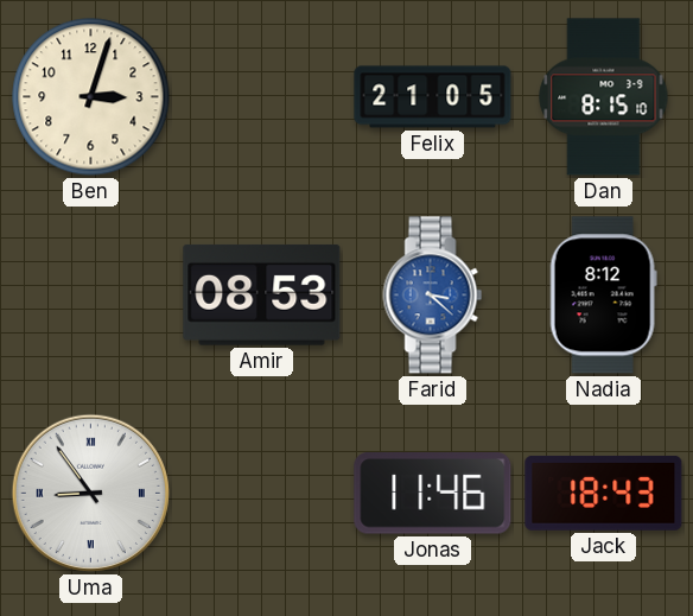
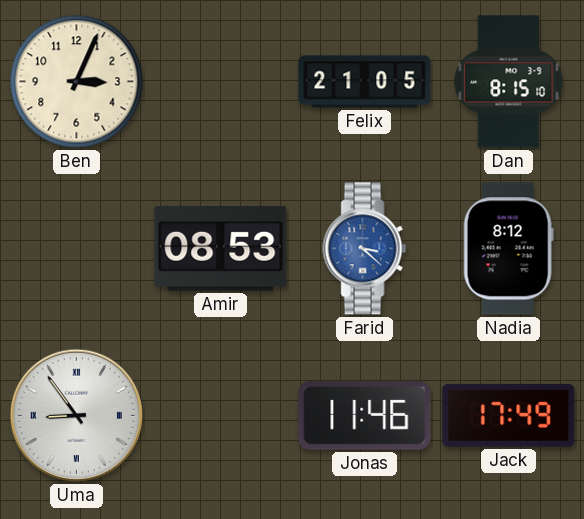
Ben: 3:03 -> 3:04 (77, 82)
Jack: 18:43 -> 17:49 (509, 415)
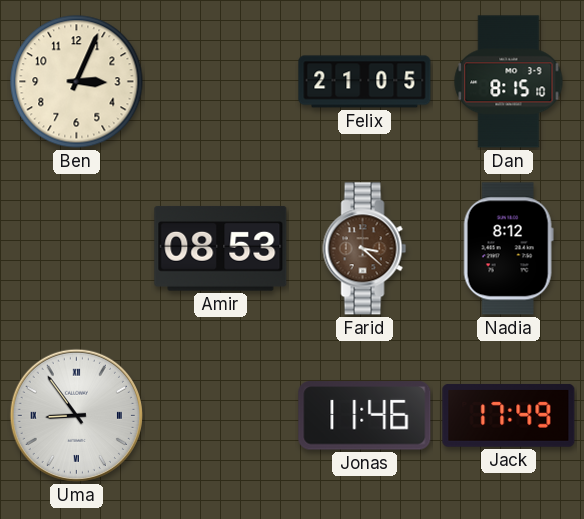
Farid dial: blue -> brown (365, 249)
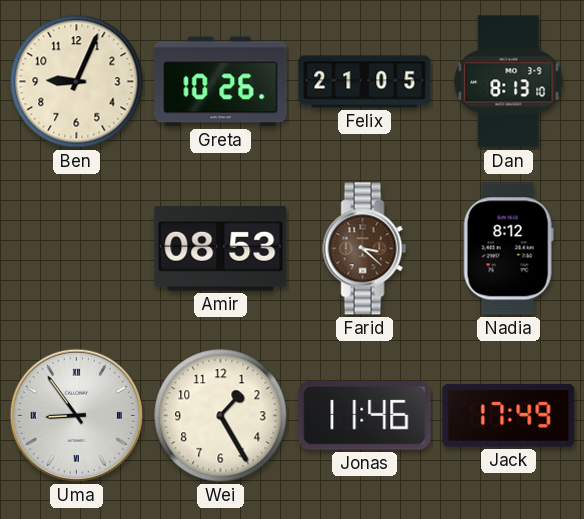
Ben: 3:04 -> 9:04 (77, 82)
Greta: none -> 10:26 (221, 82)
Dan: 8:15 -> 8:13 (509, 82)
Wei: none -> 1:25 (221, 416)
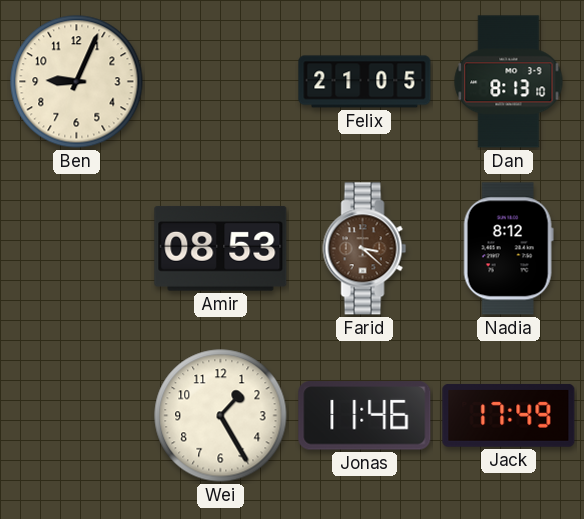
Greta: 10:26 -> none (221, 82)
Uma: 8:54 -> none (76, 415)
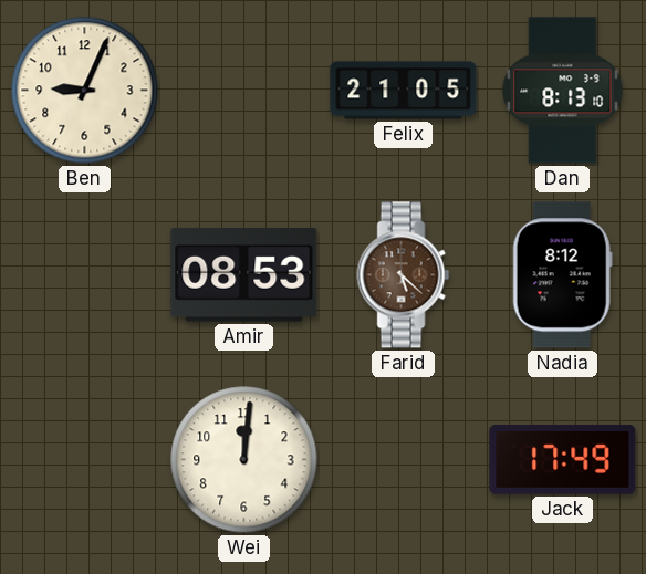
Farid: 3:22 -> 5:22 (404, 275)
Wei: 1:25 -> 12:01 (244, 460)
Jonas: 11:46 -> none (365, 416)
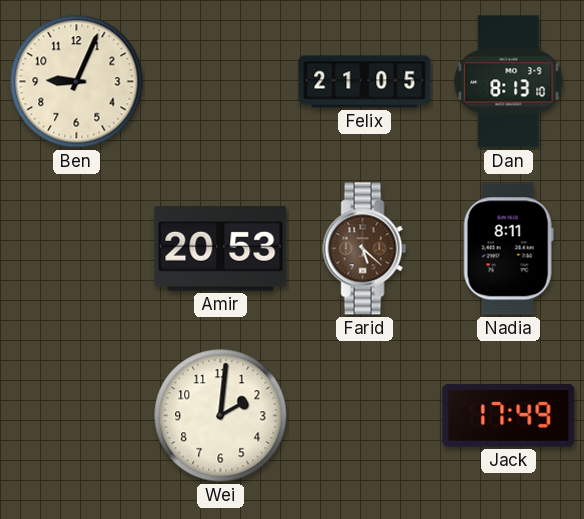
Amir: 08:53 -> 20:53 (221, 248)
Nadia: 8:12 -> 8:11 (508, 249)
Wei: 12:01 -> 2:01 (221, 416)
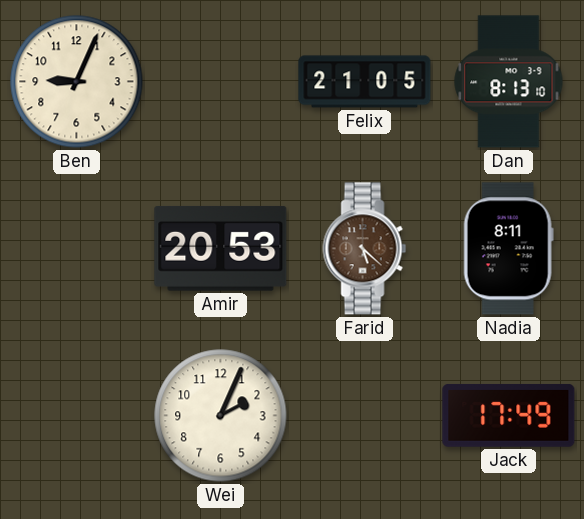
Wei: 2:01 -> 2:04 (221, 416)
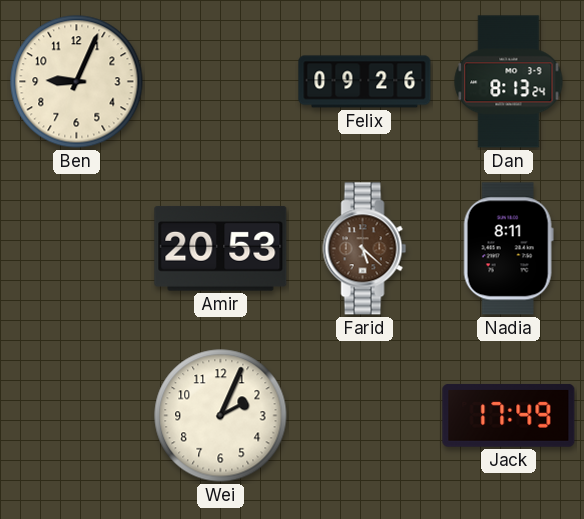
Felix: 21:05 -> 09:26 (365, 82)
Dan: 8:13:10 -> 8:13:24 (509, 82)
